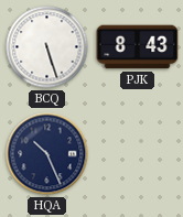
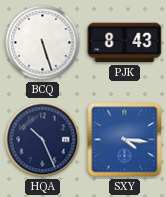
SXY: none -> 4:16 (125, 140)
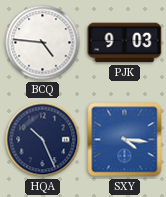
BCQ: 5:27 -> 4:46 (43, 43)
PJK: 8:43 -> 9:03 (125, 43)
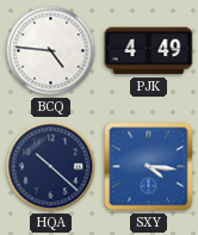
PJK: 9:03 -> 4:49 (149, 51)
HQA: 10:26 -> 10:22 (51, 167)
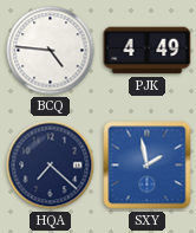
HQA: 10:22 -> 7:22 (51, 166)
SXY: 4:16 -> 1:58 (148, 166)
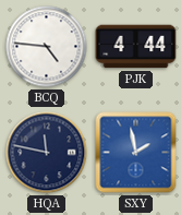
PJK: 4:49 -> 4:44 (136, 47)
HQA: 7:22 -> 11:47 (47, 153)
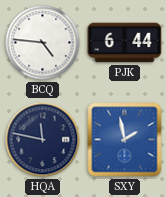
PJK: 4:44 -> 6:44 (125, 43)
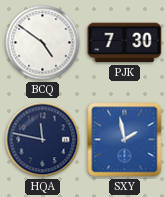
BCQ: 4:46 -> 4:51 (43, 43)
PJK: 6:44 -> 7:30 (125, 43)
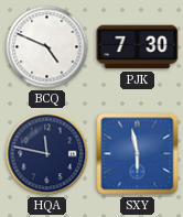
BCQ: 4:51 -> 4:49 (47, 47)
SXY: 1:58 -> 5:58 (138, 154)
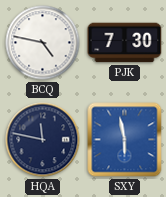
BCQ: 4:49 -> 4:47 (43, 43)
